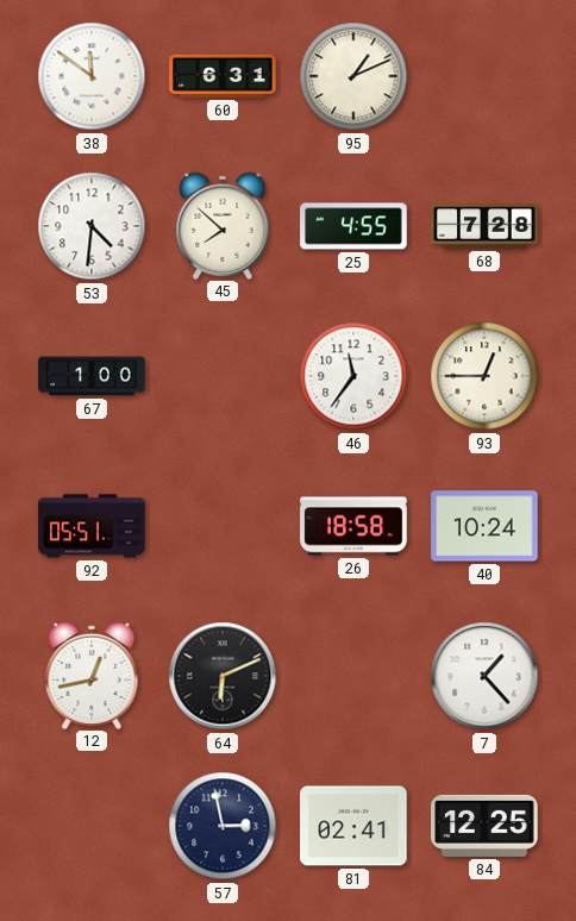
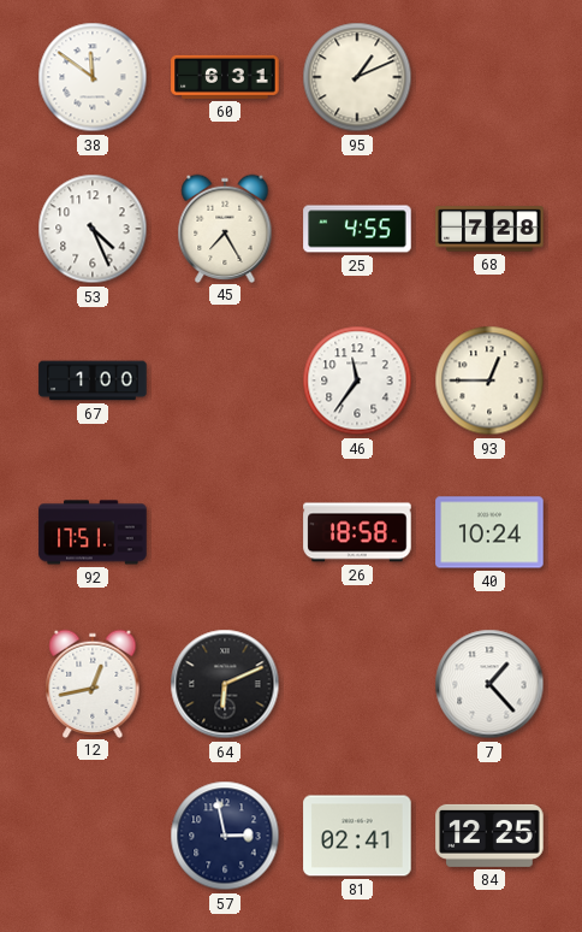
53: 4:31 -> 4:26 (93, 229)
45: 7:52 -> 7:25 (225, 228)
92: 05:51 -> 17:51 (93, 532)
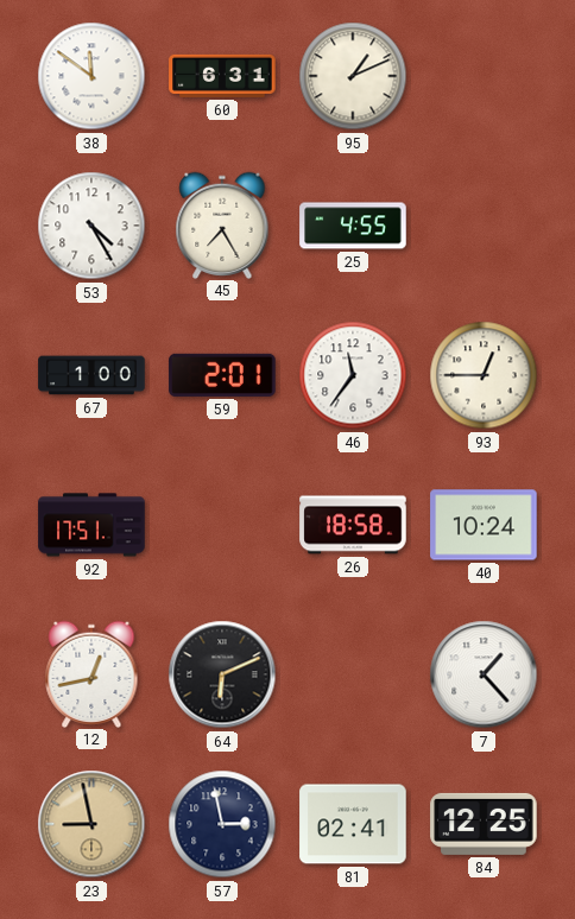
53: 4:26 -> 4:25 (91, 226)
68: 7:28 -> none (489, 229)
59: none -> 2:01 (222, 375)
23: none -> 8:58 (91, 824)
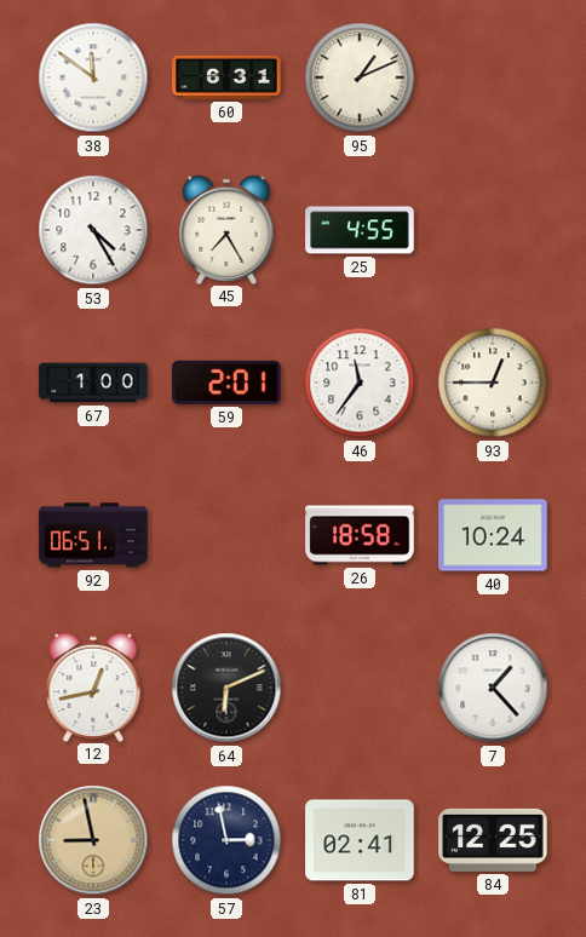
92: 17:51 -> 06:51 (93, 535)
